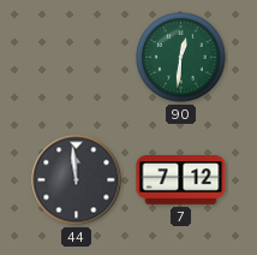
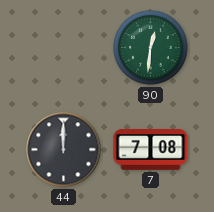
44: 11:59 -> 12:00 (64, 150)
7: 7:12 -> 7:08 (151, 150)
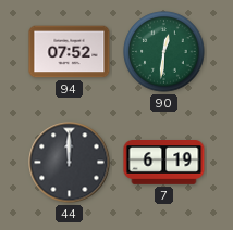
94: none -> 07:52 (70, 52)
7: 7:08 -> 6:19 (164, 163)
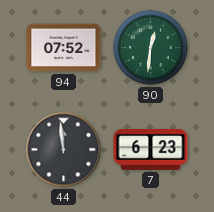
44: 12:00 -> 11:59 (64, 150)
7: 6:19 -> 6:23 (151, 150)
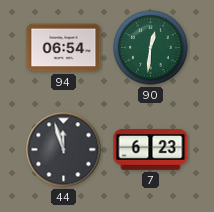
94: 07:52 -> 06:54 (64, 48)
44: 11:59 -> 11:57 (64, 150)
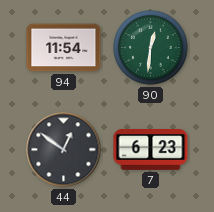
94: 06:54 -> 11:54 (64, 48)
44: 11:57 -> 12:51 (64, 150)
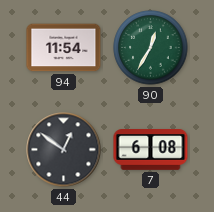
90: 12:31 -> 12:35 (151, 48)
7: 6:23 -> 6:08 (151, 150)
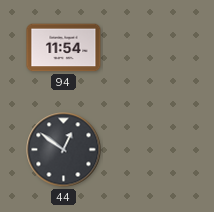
90: 12:35 -> none (151, 48)
7: 6:08 -> none (151, 150)
